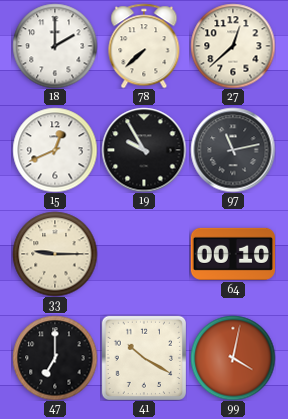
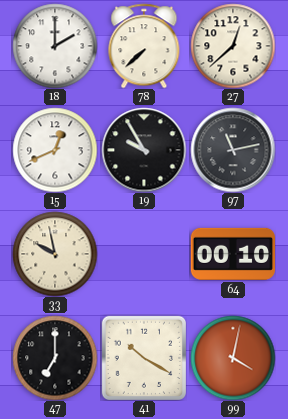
33: 9:15 -> 9:58 (55, 254)
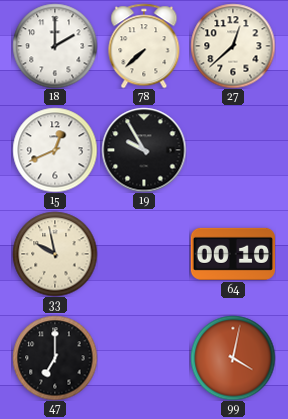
97: 11:13 -> none (233, 150)
41: 10:20 -> none (143, 357)
